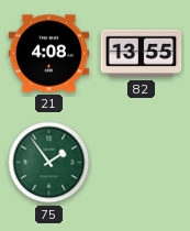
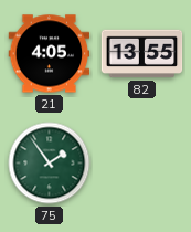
21: 4:08 -> 4:05 (50, 54)
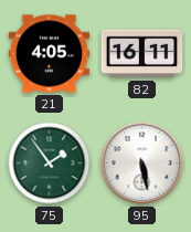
82: 13:55 -> 16:11 (142, 54)
95: none -> 5:28 (142, 164)
